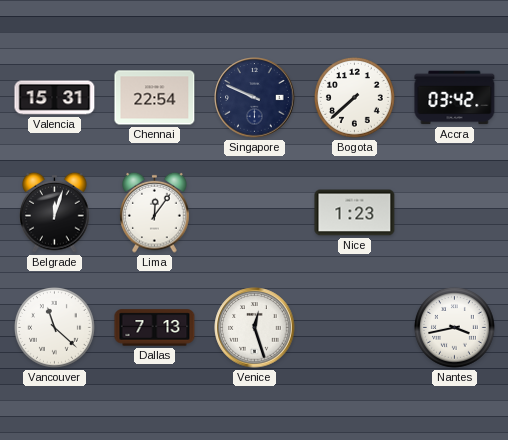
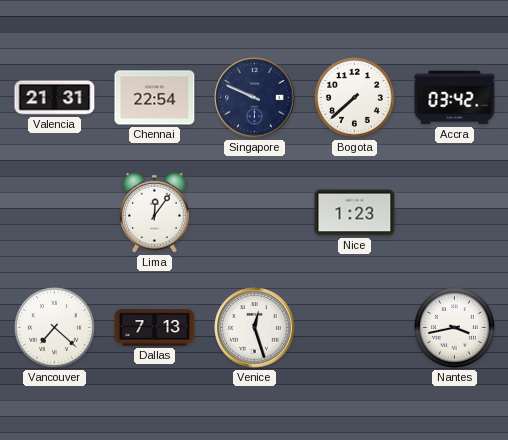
Valencia: 15:31 -> 21:31 (55, 98)
Belgrade: 12:03 -> none (55, 212)
Vancouver: 11:22 -> 7:22 (55, 328)
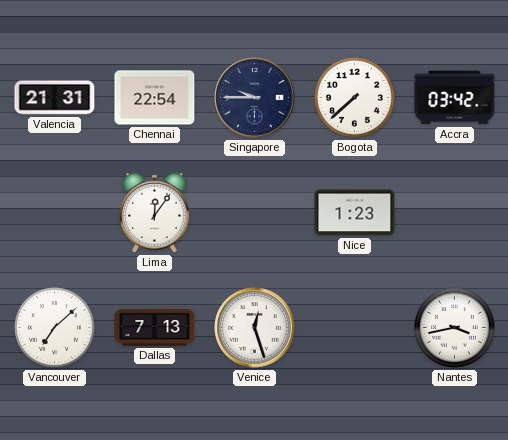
Singapore: 9:49 -> 9:45 (255, 98)
Vancouver: 7:22 -> 7:08 (55, 328)
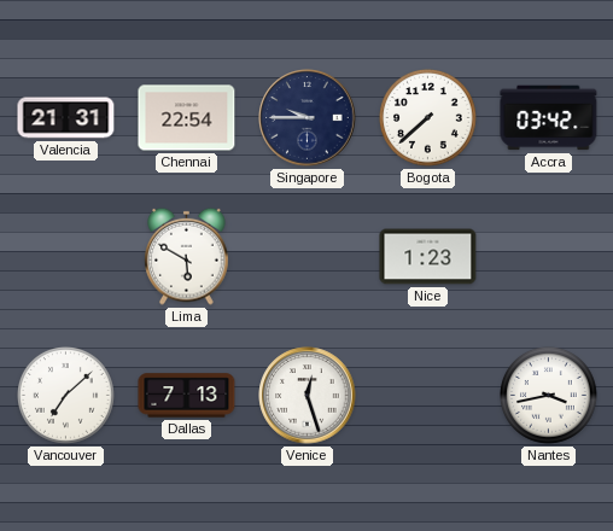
Lima: 12:06 -> 5:50 (187, 256)
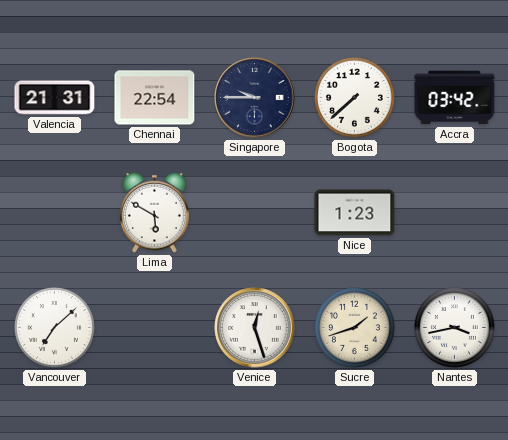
Dallas: 7:13 -> none (187, 396)
Sucre: none -> 1:42 (355, 328)
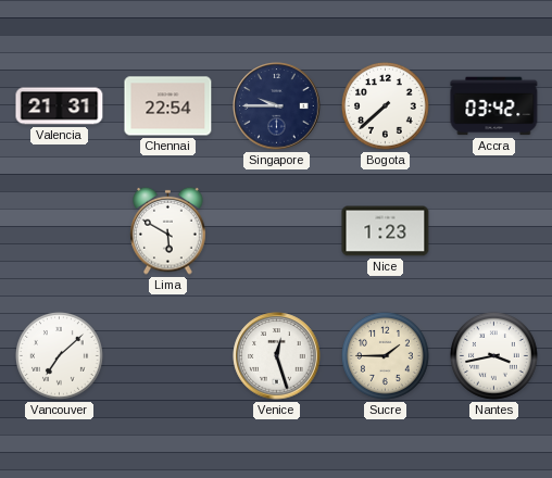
Sucre: 1:42 -> 1:45 (386, 356)
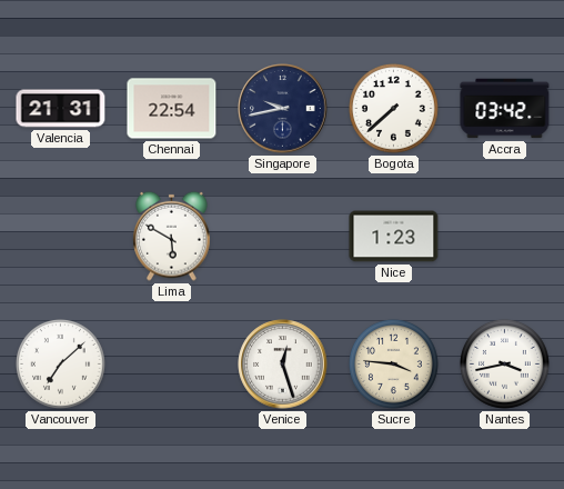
Singapore: 9:45 -> 9:43 (283, 109)
Sucre: 1:45 -> 3:46 (394, 365)
